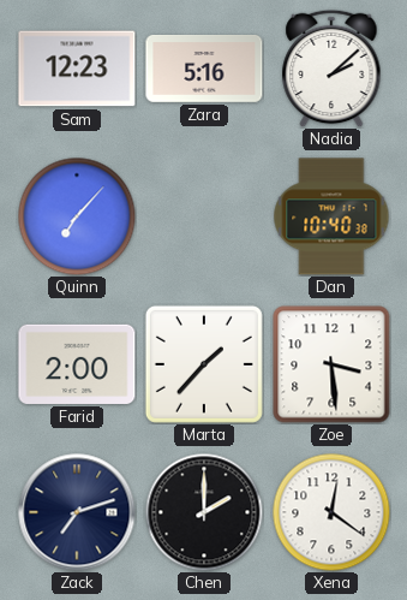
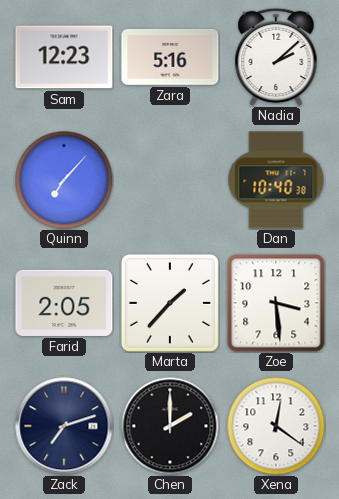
Farid: 2:00 -> 2:05 (64, 303)
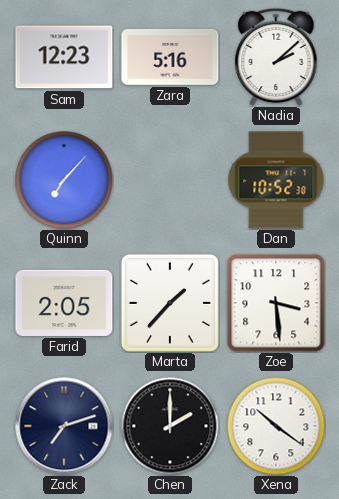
Dan: 10:40 -> 10:52 (276, 180)
Xena: 12:21 -> 10:21 (276, 426)
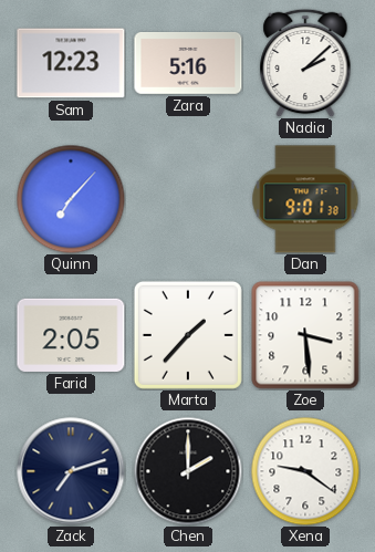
Dan: 10:52 -> 9:01 (305, 199)
Xena: 10:21 -> 9:21 (305, 471)
